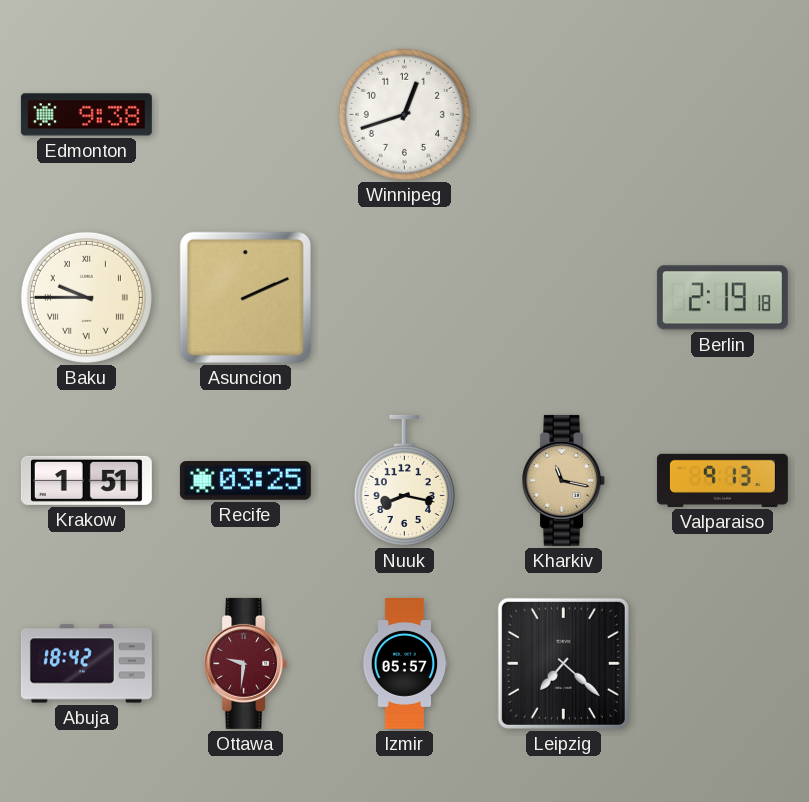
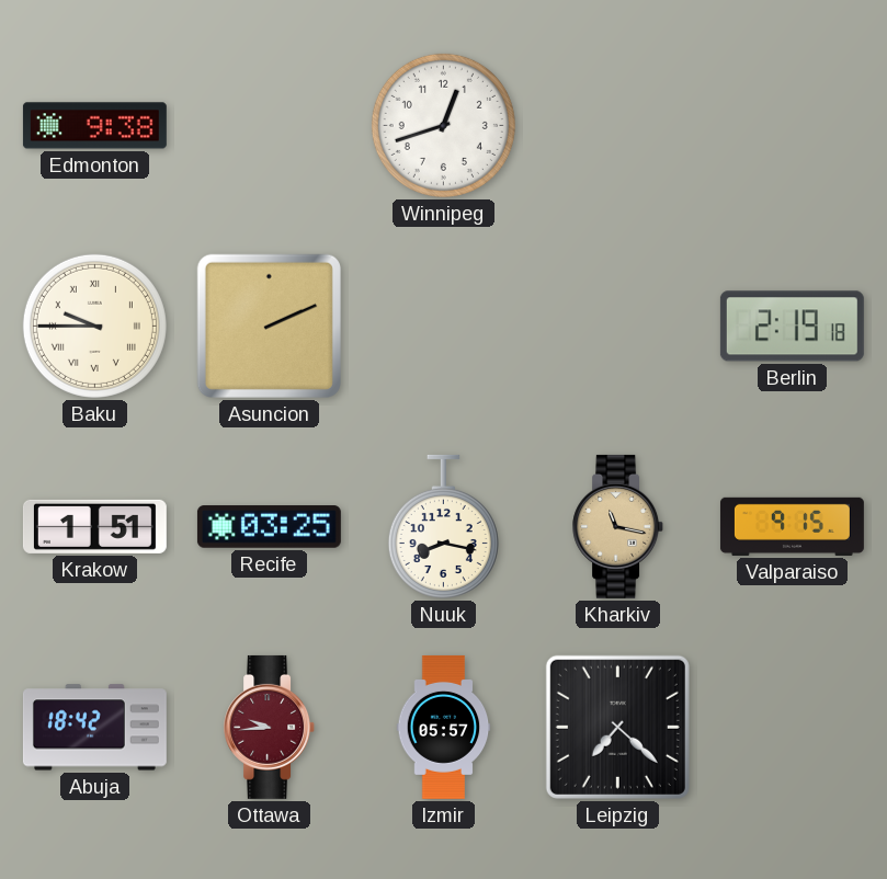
Valparaiso: 9:13 -> 9:15 (792, 526)
Ottawa: 9:31 -> 9:44 (270, 727)
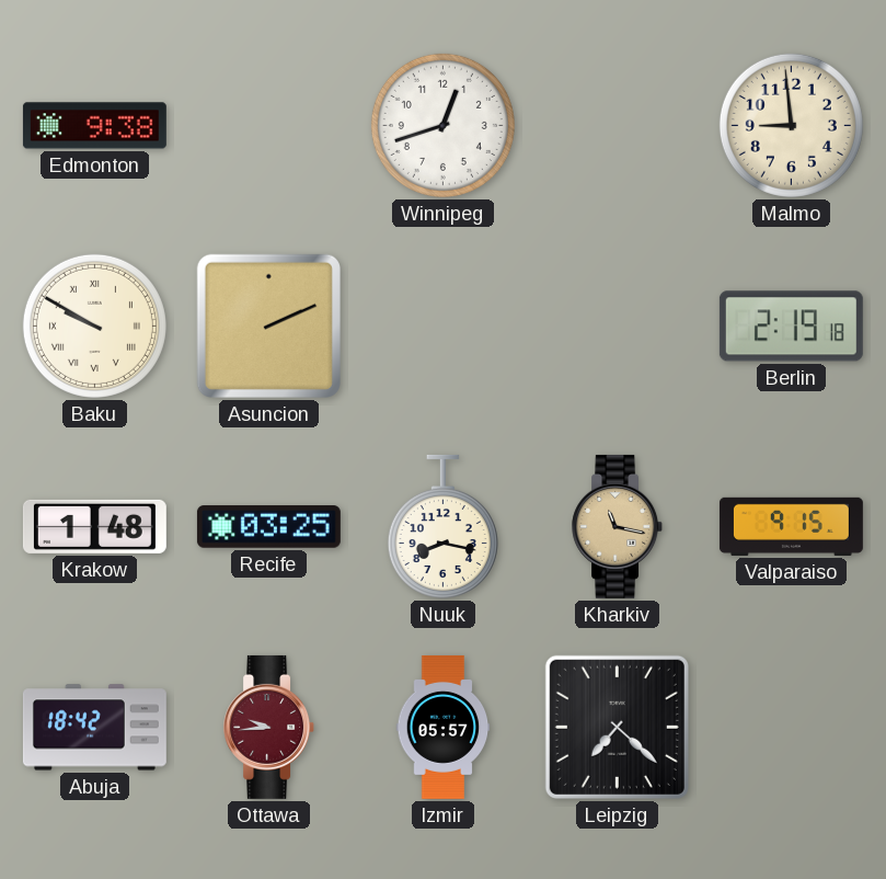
Malmo: none -> 8:59 (791, 125)
Baku: 9:45 -> 9:50 (94, 326)
Krakow: 1:51 -> 1:48 (94, 526)
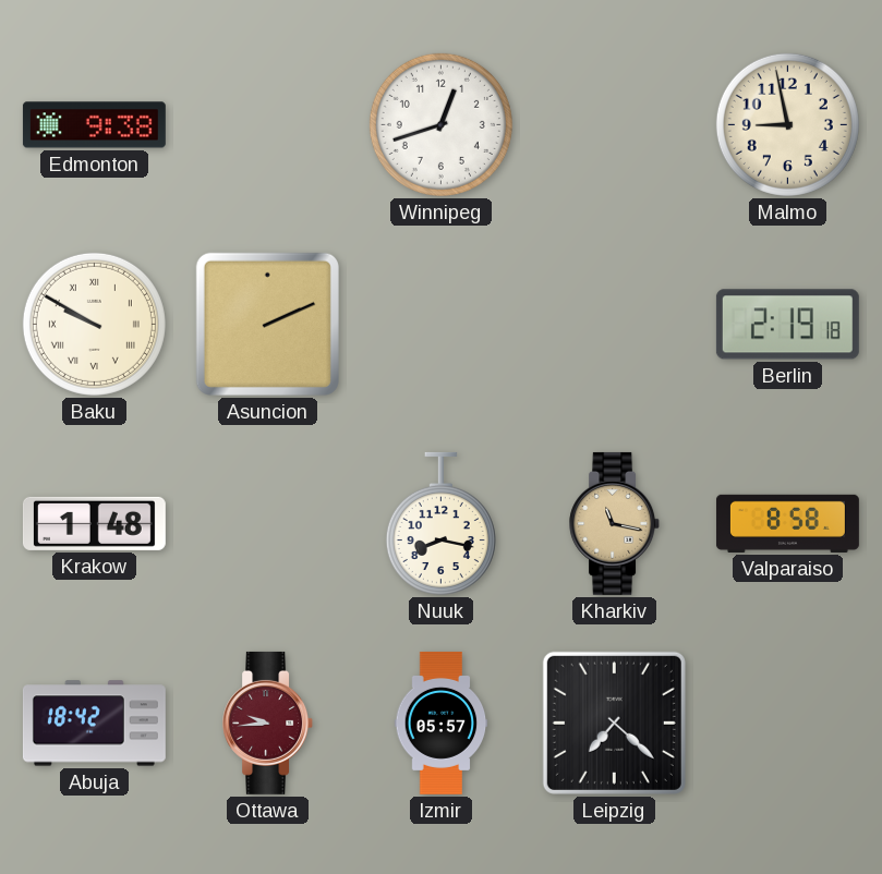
Malmo: 8:59 -> 8:58 (787, 124)
Recife: 03:25 -> none (268, 527)
Valparaiso: 9:15 -> 8:58 (787, 523)
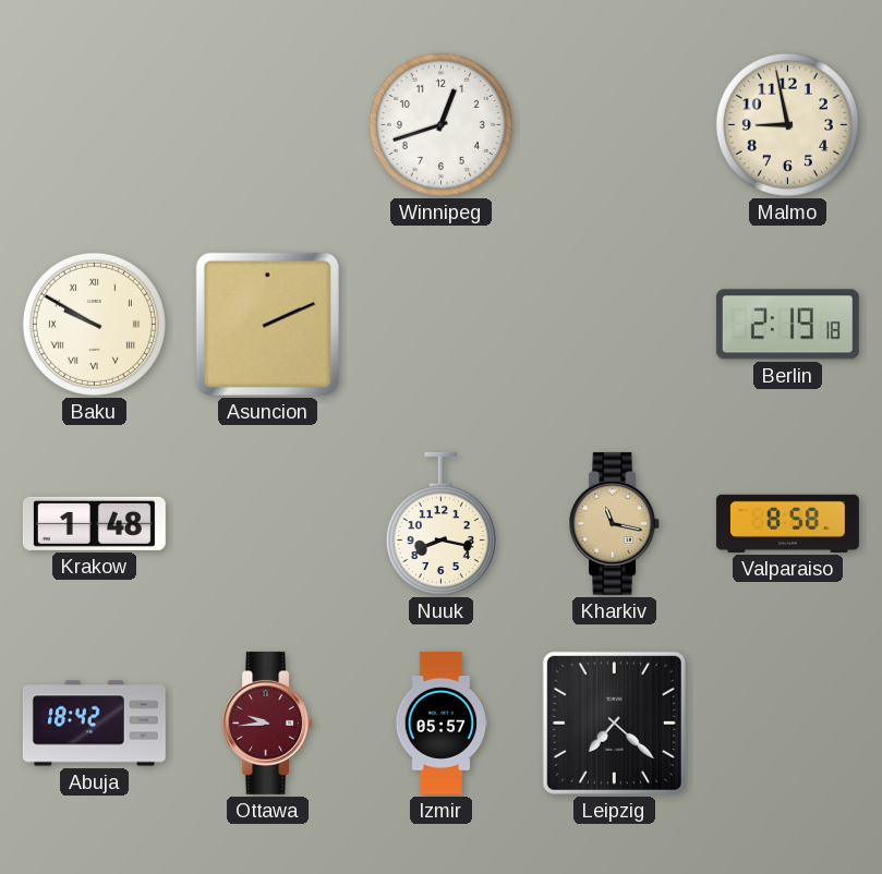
Edmonton: 9:38 -> none (94, 125)
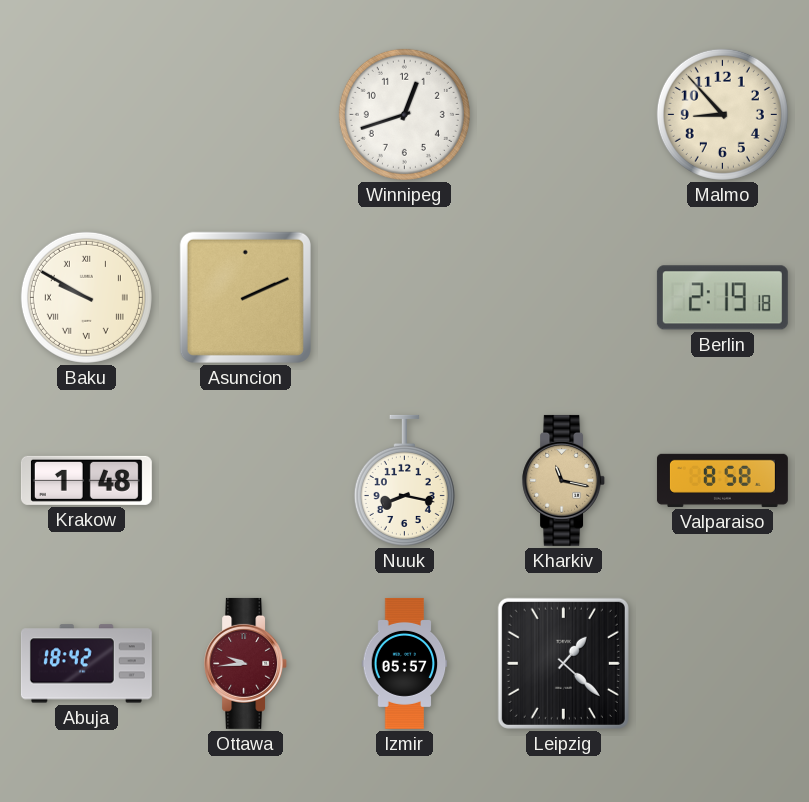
Malmo: 8:58 -> 8:53 (722, 114)
Leipzig: 7:22 -> 1:22 (563, 663)
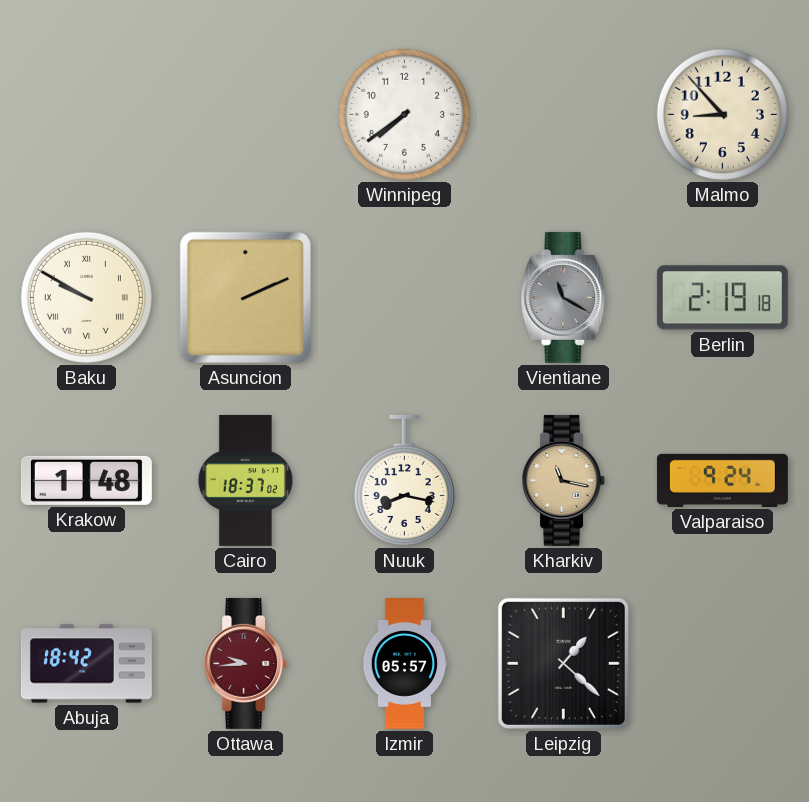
Winnipeg: 12:42 -> 7:39 (404, 114)
Vientiane: none -> 11:20 (564, 297)
Cairo: none -> 18:37 (245, 480)
Valparaiso: 8:58 -> 9:24 (722, 480)
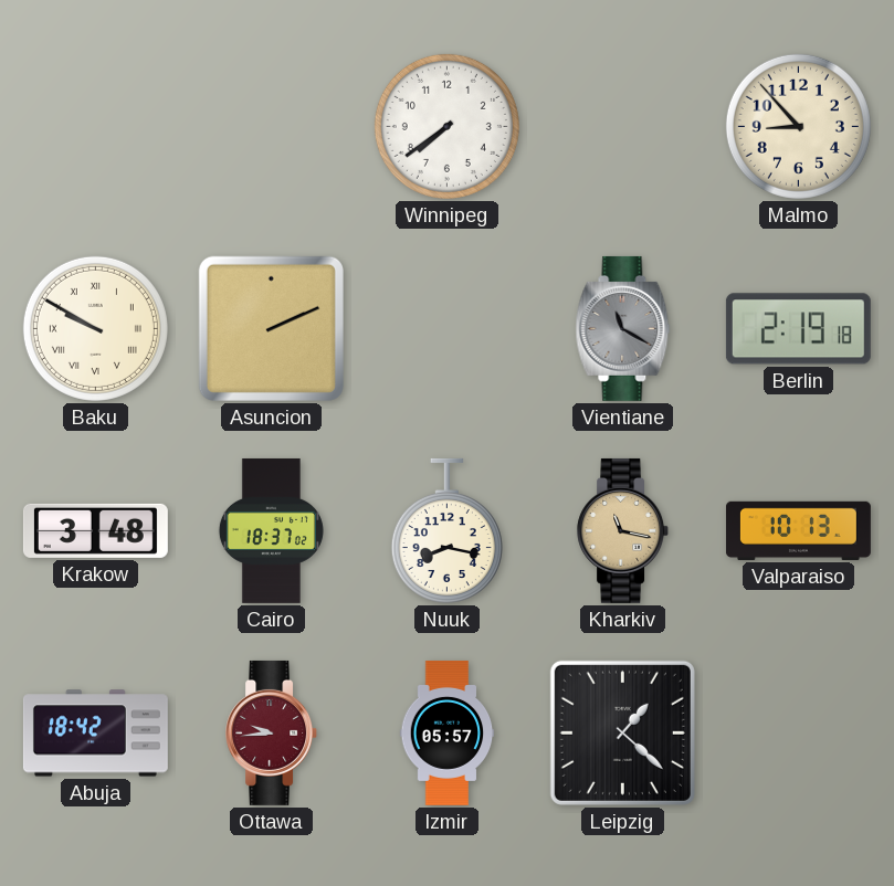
Krakow: 1:48 -> 3:48 (95, 530)
Valparaiso: 9:24 -> 10:13 (798, 530)
